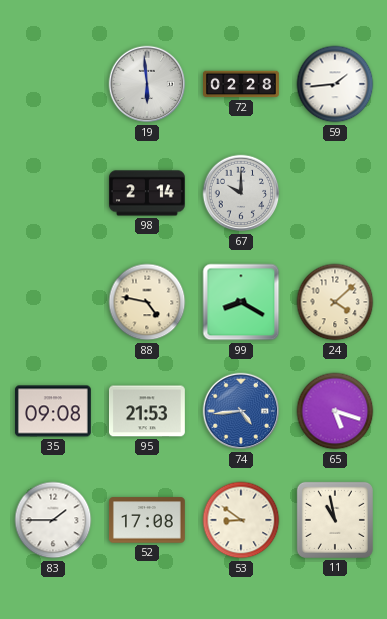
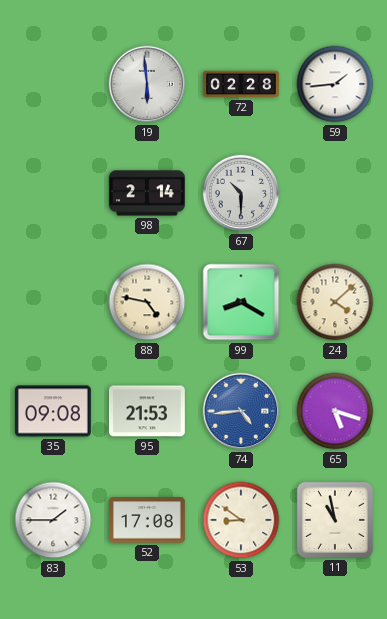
67: 10:00 -> 10:30 (241, 193)
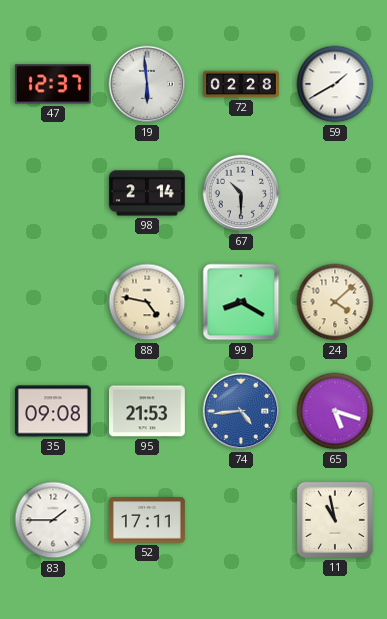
47: none -> 12:37 (53, 84)
59: 1:44 -> 1:40 (335, 84)
52: 17:08 -> 17:11 (147, 520)
53: 8:51 -> none (241, 520)
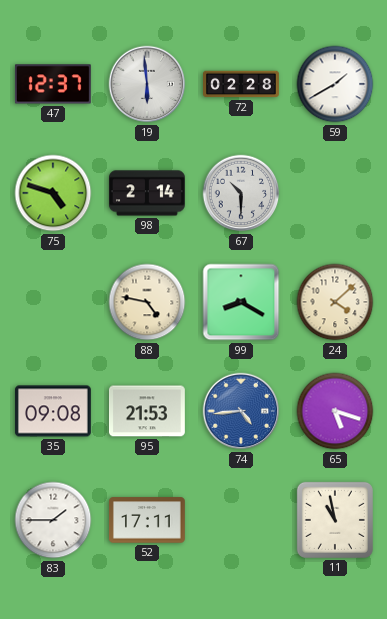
75: none -> 4:48 (53, 193)
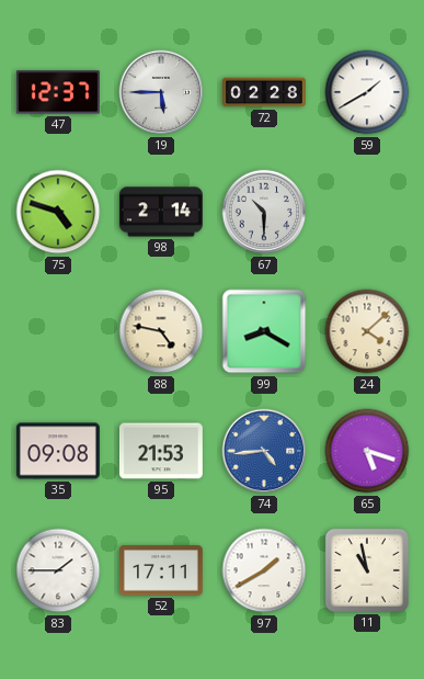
19: 5:59 -> 5:45 (161, 92)
97: none -> 1:40 (264, 570)
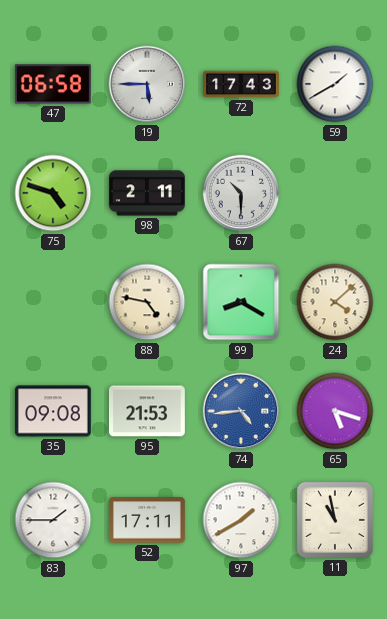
47: 12:37 -> 06:58 (53, 84)
72: 02:28 -> 17:43 (242, 84)
98: 2:14 -> 2:11 (147, 193)
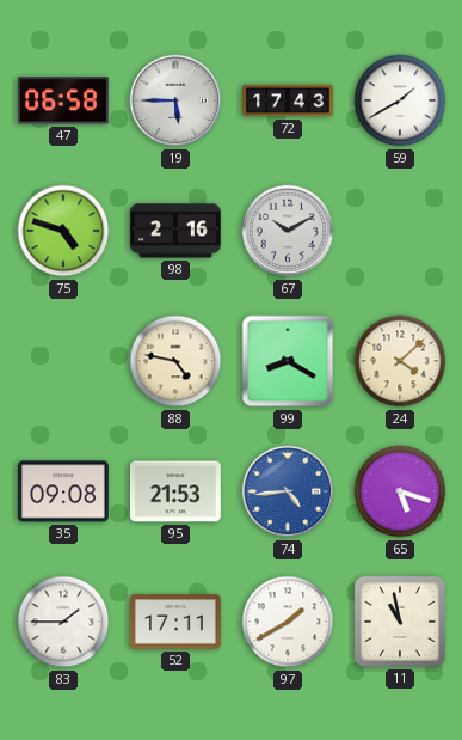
98: 2:11 -> 2:16 (175, 231)
67: 10:30 -> 10:10 (288, 231)
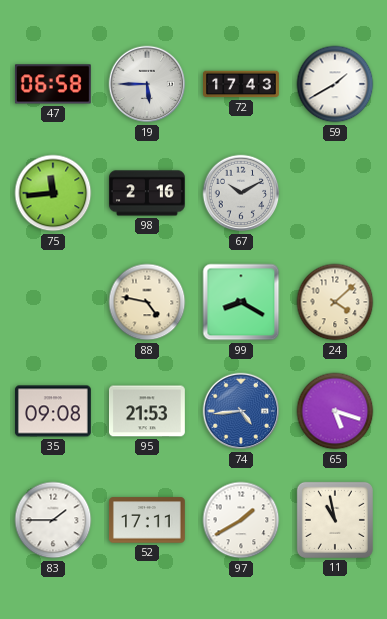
75: 4:48 -> 11:44 (53, 193)
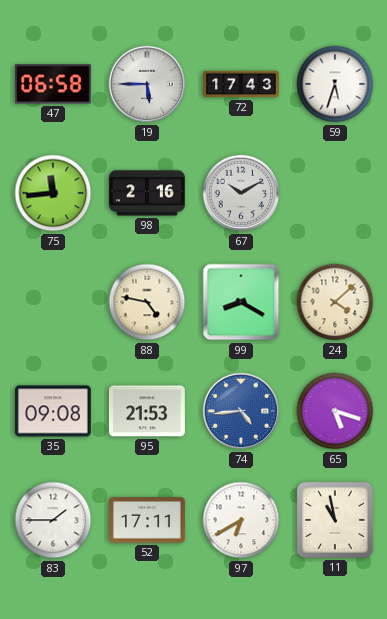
59: 1:40 -> 5:33 (335, 84)
97: 1:40 -> 6:40 (241, 520)
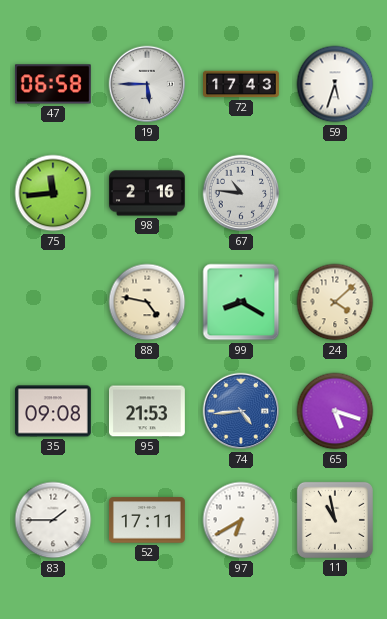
67: 10:10 -> 10:46 (241, 193)
